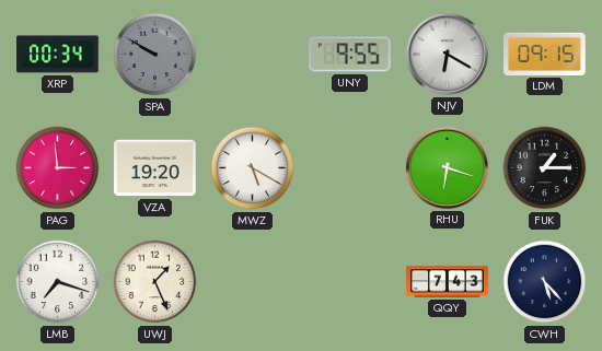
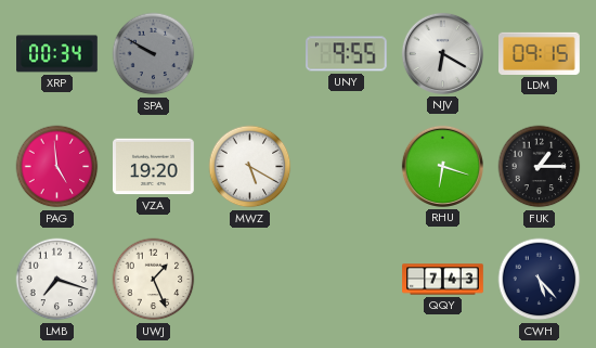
PAG: 2:59 -> 4:59 (57, 167)
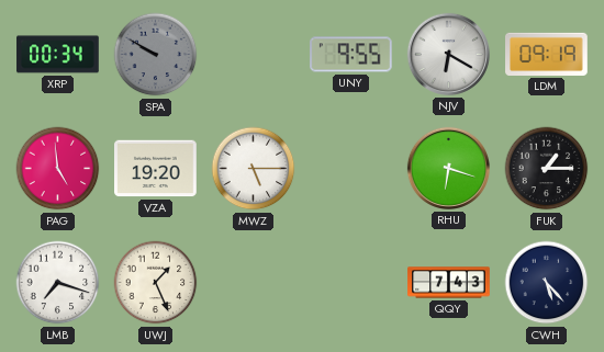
LDM: 09:15 -> 09:19 (547, 54)
MWZ: 5:20 -> 5:15 (254, 169)
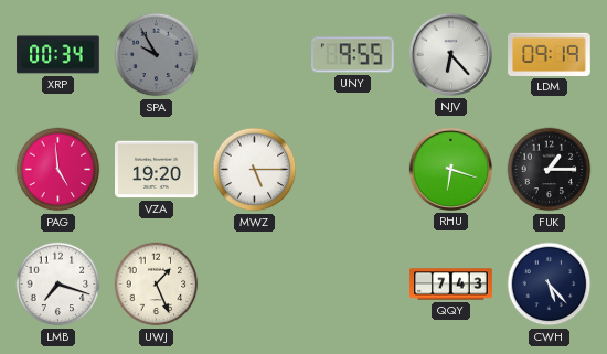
SPA: 9:50 -> 9:55 (157, 55)
NJV: 6:20 -> 6:23 (450, 54)
